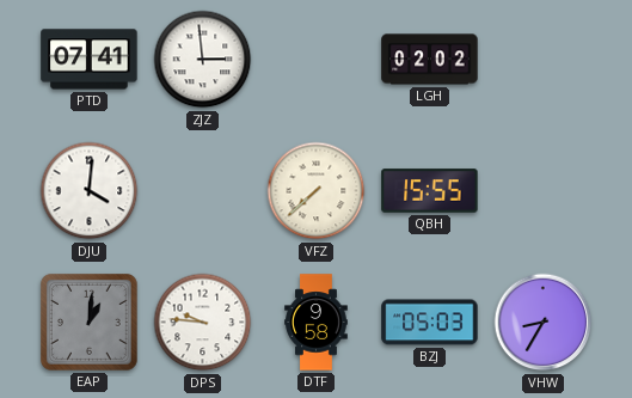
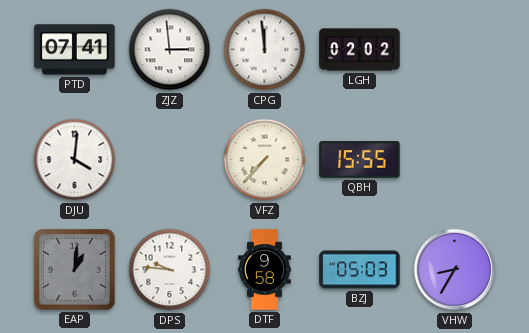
CPG: none -> 11:59 (265, 50)
VFZ: 7:38 -> 7:37 (265, 160)
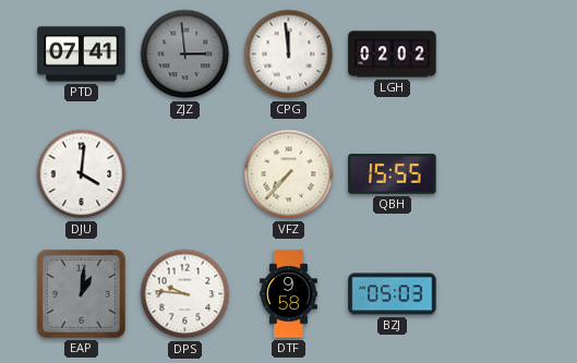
ZJZ dial: white -> grey (185, 55)
VHW: 8:35 -> none (455, 270)
